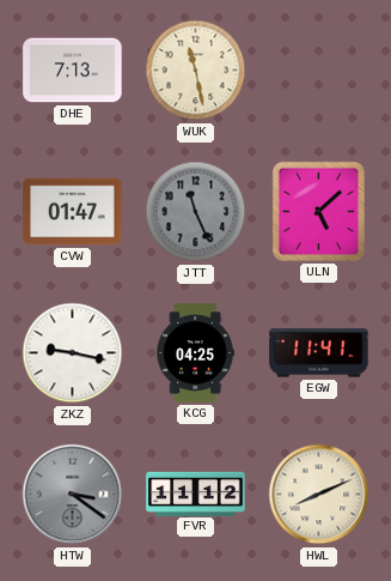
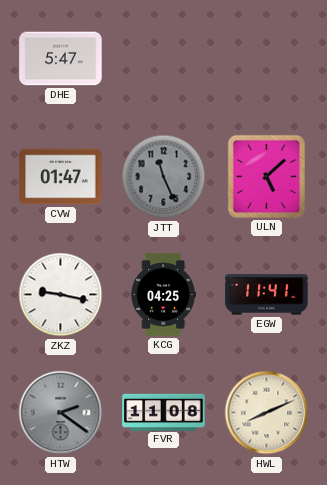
DHE: 7:13 -> 5:47 (61, 59)
WUK: 11:28 -> none (196, 71)
HTW: 3:21 -> 2:21 (61, 413)
FVR: 11:12 -> 11:08 (164, 412)
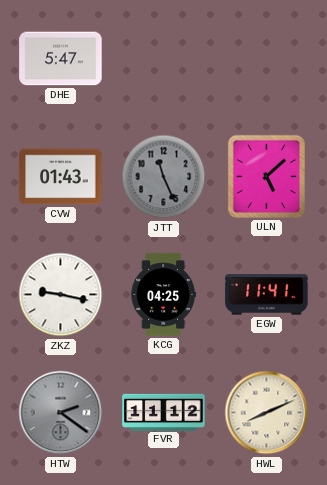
CVW: 01:47 -> 01:43 (61, 177)
FVR: 11:08 -> 11:12 (164, 412)
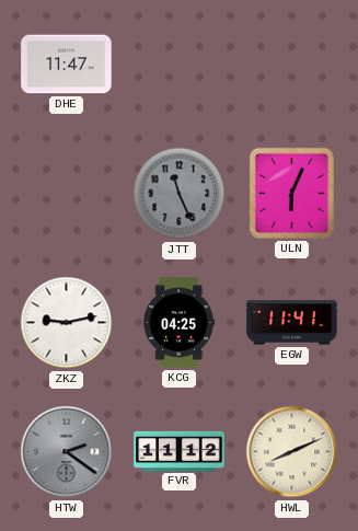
DHE: 5:47 -> 11:47 (67, 65)
CVW: 01:43 -> none (61, 177)
ULN: 5:08 -> 6:04 (291, 193)
ZKZ: 9:17 -> 9:13 (67, 323)
